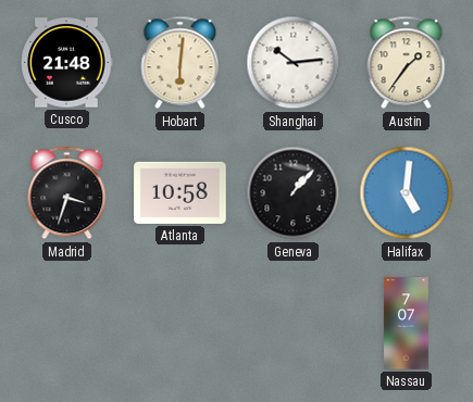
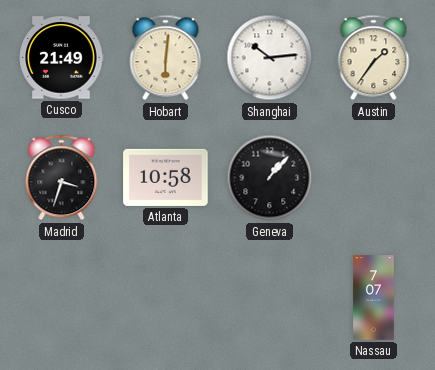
Cusco: 21:48 -> 21:49 (61, 58)
Halifax: 5:01 -> none (407, 193)
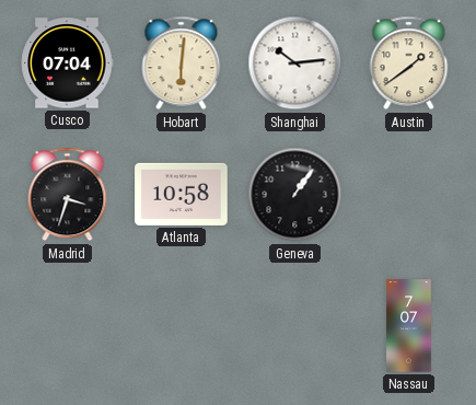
Cusco: 21:49 -> 07:04 (67, 63)
Austin: 1:36 -> 1:39 (409, 63)
Geneva: 1:07 -> 1:06 (295, 195)
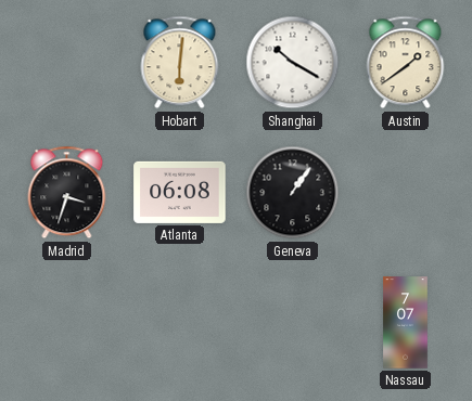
Cusco: 07:04 -> none (67, 63)
Shanghai: 10:14 -> 10:20 (293, 63)
Atlanta: 10:58 -> 06:08 (180, 192)
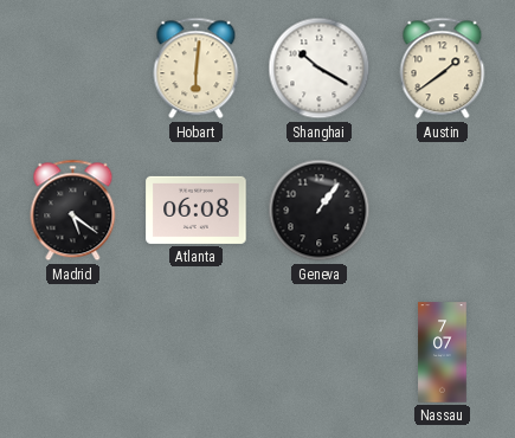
Madrid: 3:33 -> 5:21 (73, 211)
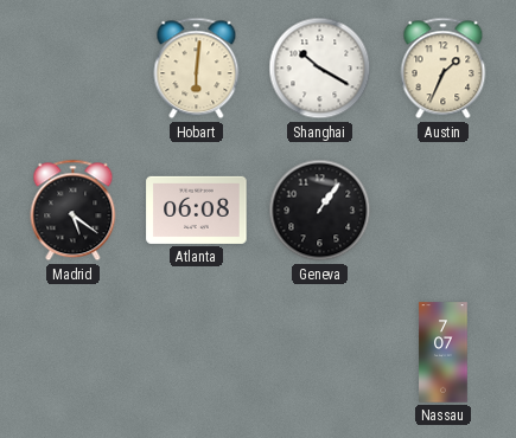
Austin: 1:39 -> 1:34 (444, 69)
